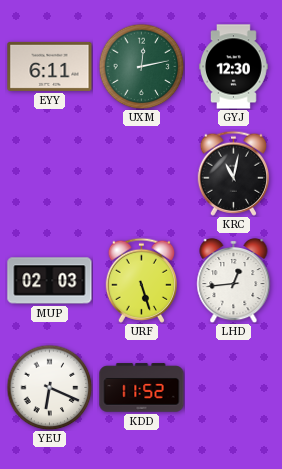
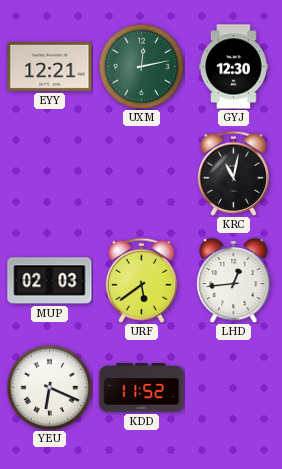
EYY: 6:11 -> 12:21 (50, 66)
URF: 5:27 -> 5:39 (141, 280)
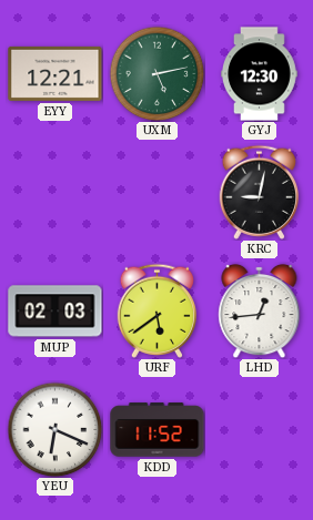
UXM: 12:13 -> 5:13 (156, 73)
KRC: 11:02 -> 9:02 (259, 192)
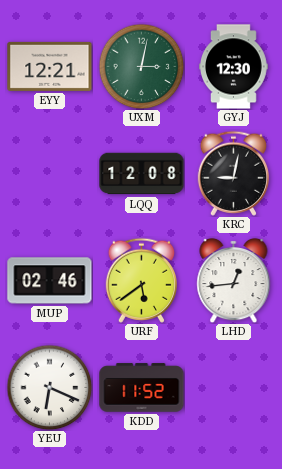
UXM: 5:13 -> 3:02 (141, 66)
LQQ: none -> 12:08 (142, 174)
MUP: 02:03 -> 02:46 (50, 281)
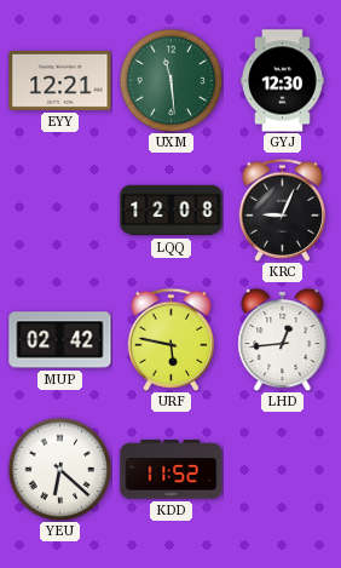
UXM: 3:02 -> 11:29 (170, 80)
KRC: 9:02 -> 9:04 (282, 210)
MUP: 02:46 -> 02:42 (60, 340)
URF: 5:39 -> 5:47 (170, 339)
YEU: 6:19 -> 6:22 (59, 469)
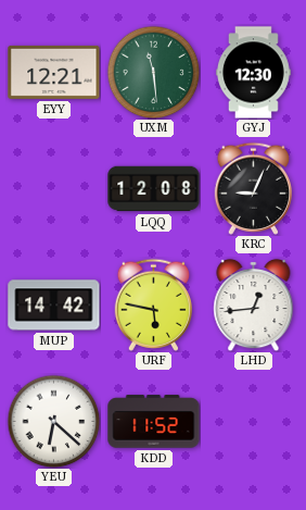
MUP: 02:42 -> 14:42 (54, 306)
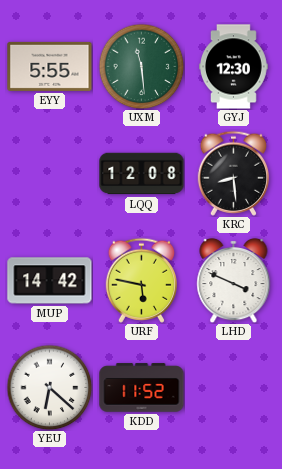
EYY: 12:21 -> 5:55 (50, 66)
KRC: 9:04 -> 8:29 (233, 173)
LHD: 12:44 -> 3:49 (234, 280)
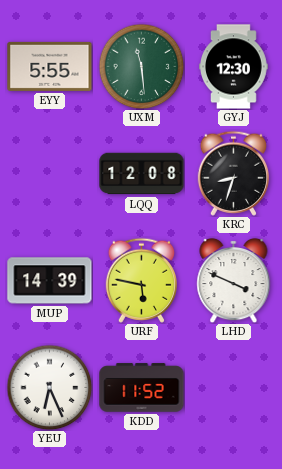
KRC: 8:29 -> 8:33 (233, 173)
MUP: 14:42 -> 14:39 (50, 281)
YEU: 6:22 -> 6:26 (49, 387)
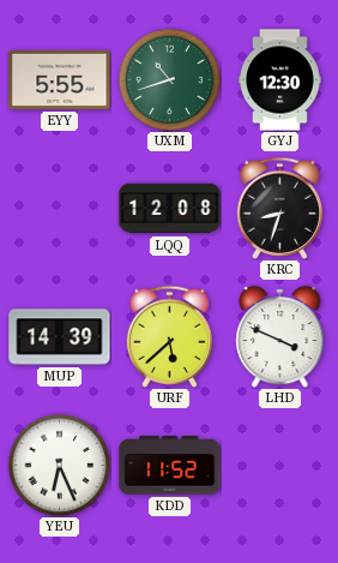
UXM: 11:29 -> 10:42 (169, 79)
URF: 5:47 -> 5:38 (169, 336)
